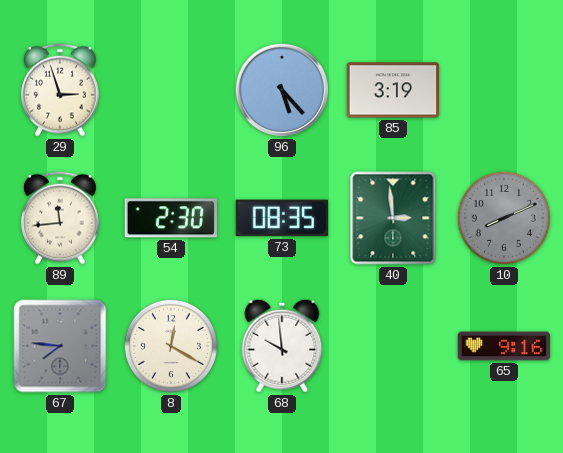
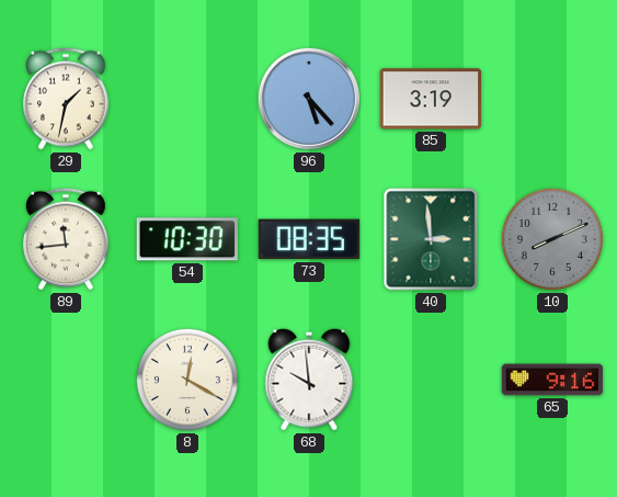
29: 2:57 -> 1:32 (66, 99)
54: 2:30 -> 10:30 (186, 239)
67: 7:46 -> none (60, 346)
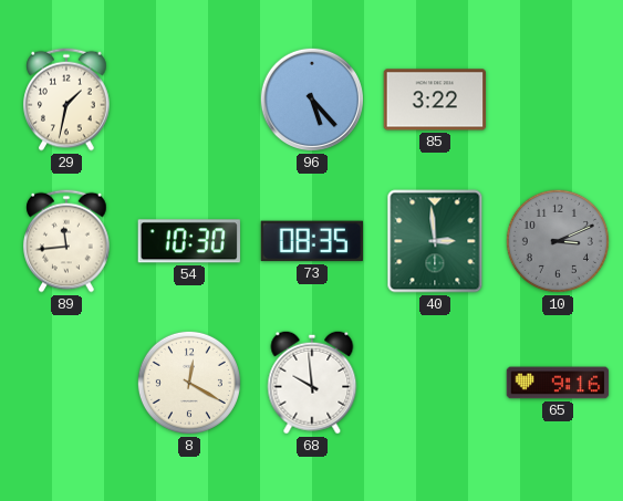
85: 3:19 -> 3:22 (435, 100)
10: 8:11 -> 3:11 (558, 241)
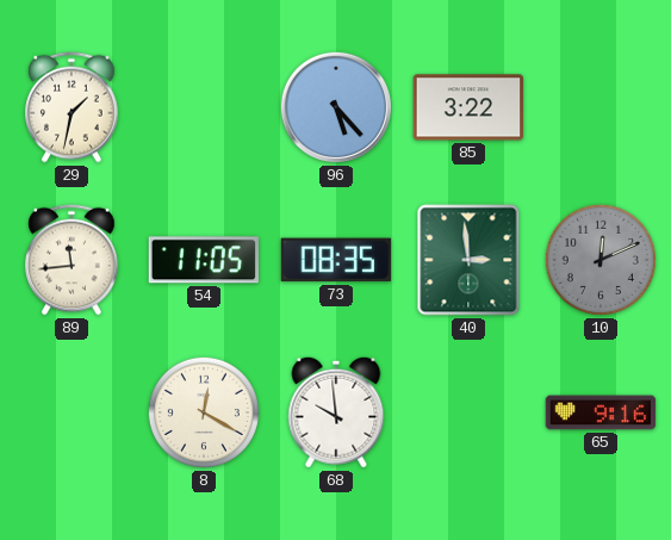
54: 10:30 -> 11:05 (203, 260)
10: 3:11 -> 12:11 (601, 260)
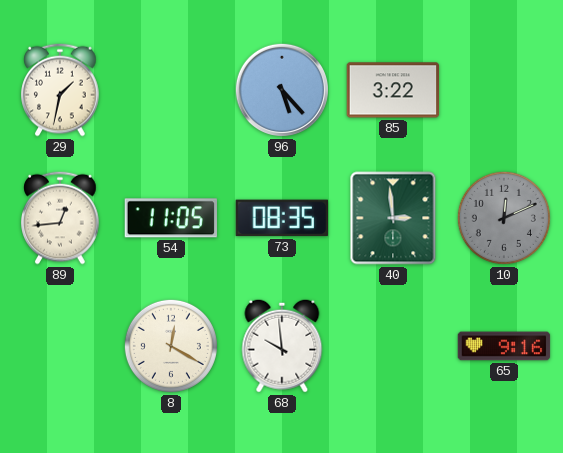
89: 11:44 -> 12:44 (60, 218)
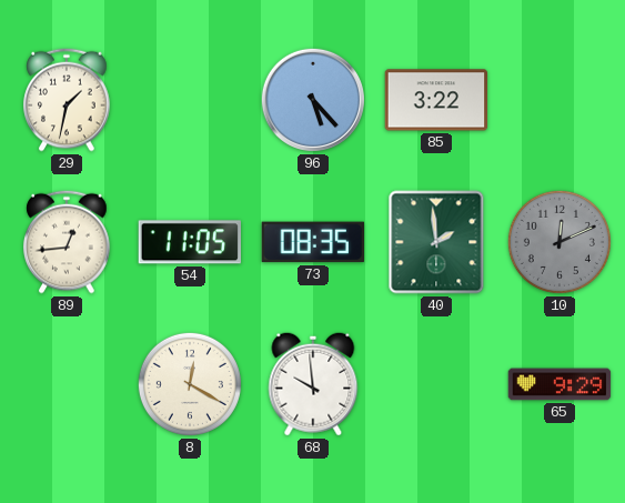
40: 2:59 -> 1:59 (436, 242)
65: 9:16 -> 9:29 (560, 384)
